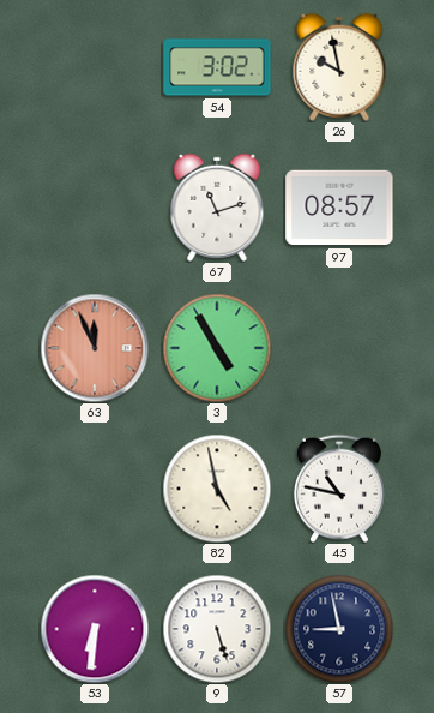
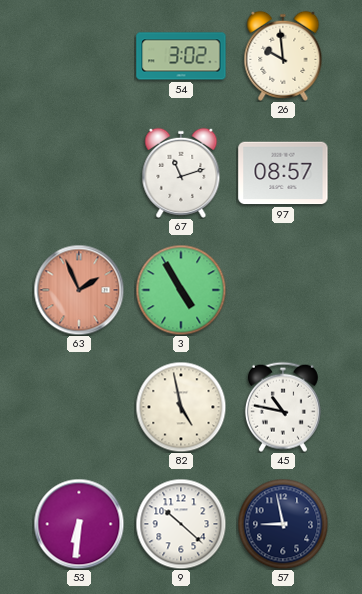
26: 9:58 -> 9:59 (283, 56)
63: 11:56 -> 1:56 (79, 290)
9: 5:27 -> 10:22 (181, 524)
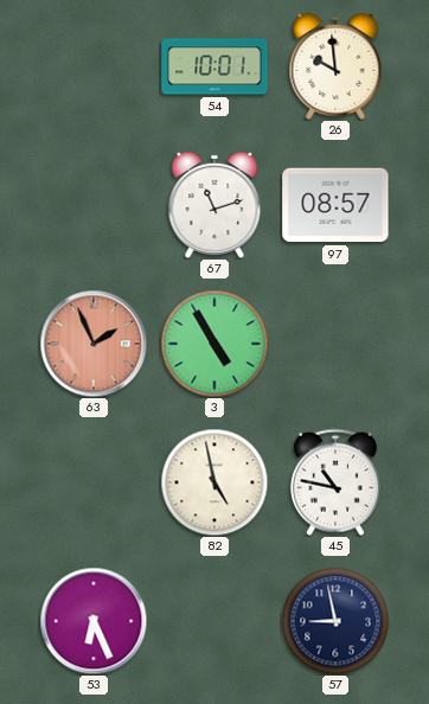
54: 3:02 -> 10:01 (214, 66)
53: 6:31 -> 6:26 (94, 621)
9: 10:22 -> none (181, 524)
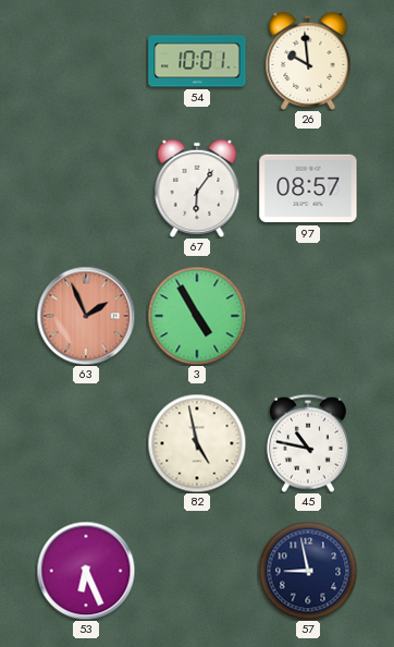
67: 11:12 -> 6:06 (197, 188)
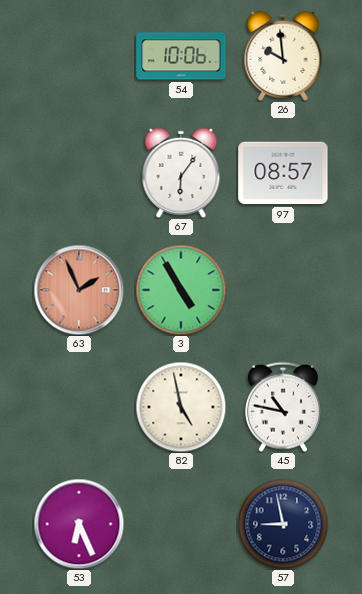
54: 10:01 -> 10:06 (181, 56)
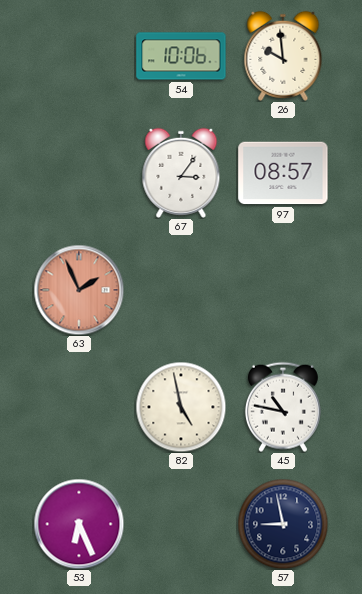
67: 6:06 -> 3:06 (181, 173)
3: 4:55 -> none (181, 290)
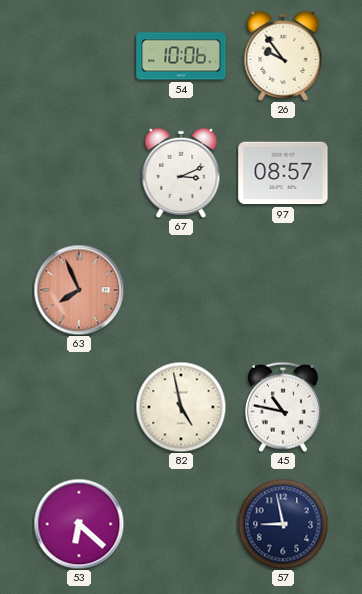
26: 9:59 -> 9:54 (283, 56)
67: 3:06 -> 3:11 (181, 173)
63: 1:56 -> 7:56 (79, 290)
53: 6:26 -> 6:22 (79, 524)
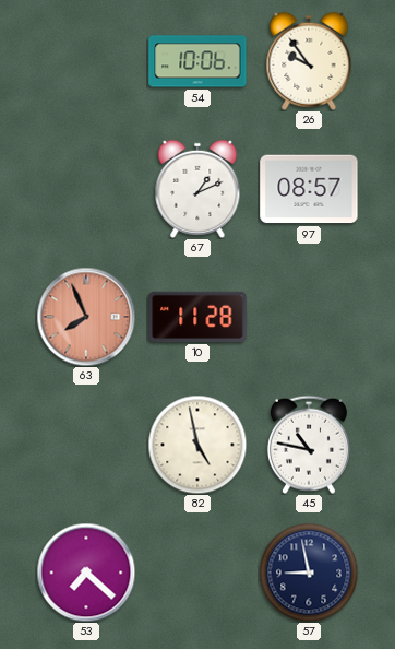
67: 3:11 -> 1:11 (197, 189)
10: none -> 11:28 (197, 317)
53: 6:22 -> 7:22 (86, 573)
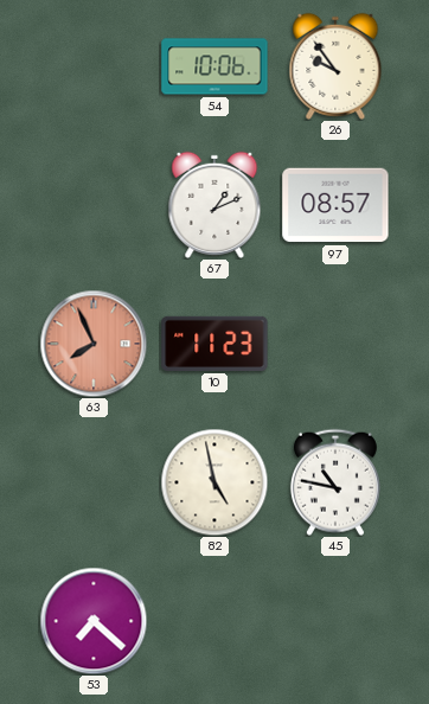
10: 11:28 -> 11:23 (214, 344)
57: 8:58 -> none (309, 573)
